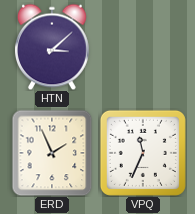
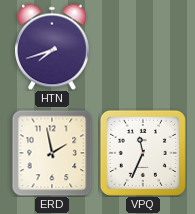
HTN: 3:08 -> 7:42 (52, 47)
ERD: 1:56 -> 1:58 (52, 153)
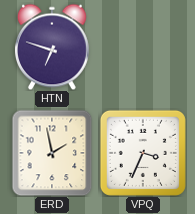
HTN: 7:42 -> 6:48 (52, 47)
VPQ: 11:34 -> 3:34 (143, 153)
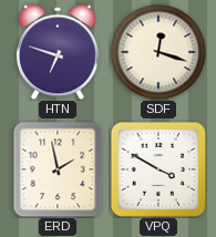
SDF: none -> 12:18 (158, 52)
VPQ: 3:34 -> 3:50 (158, 169)
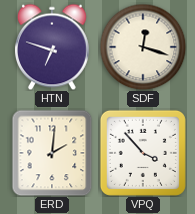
ERD: 1:58 -> 2:01 (52, 153)
VPQ: 3:50 -> 3:53 (143, 153)
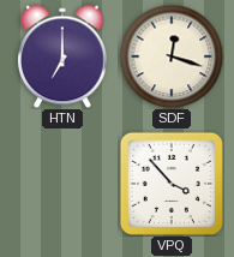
HTN: 6:48 -> 7:00 (62, 56)
ERD: 2:01 -> none (52, 153)
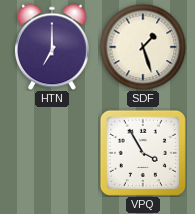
SDF: 12:18 -> 1:27 (143, 47)
VPQ: 3:53 -> 3:55 (143, 153)
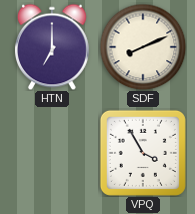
SDF: 1:27 -> 8:11 (143, 47)
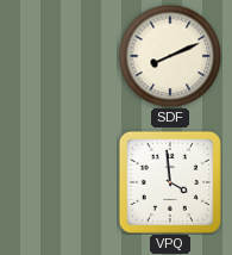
HTN: 7:00 -> none (52, 47)
VPQ: 3:55 -> 3:59 (170, 182)
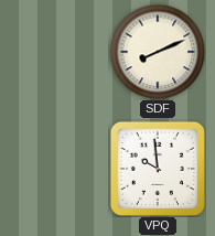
VPQ: 3:59 -> 9:59 (158, 169)
